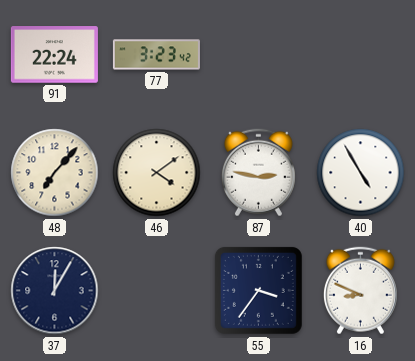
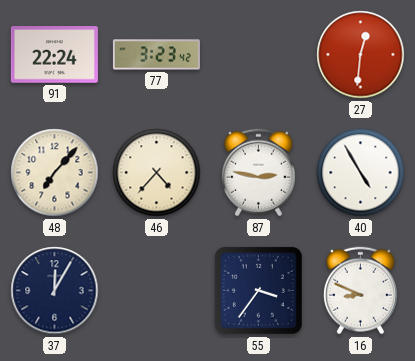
27: none -> 12:31 (361, 55)
46: 4:09 -> 4:37 (157, 173)
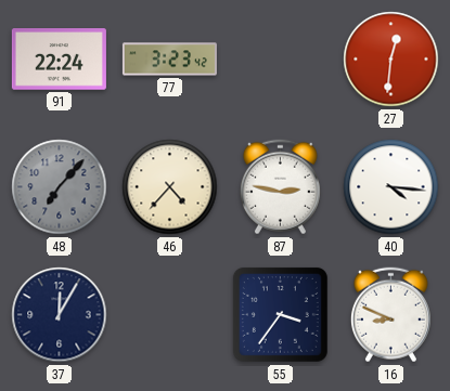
48 dial: cream -> grey (60, 187)
40: 4:55 -> 4:16 (391, 187)
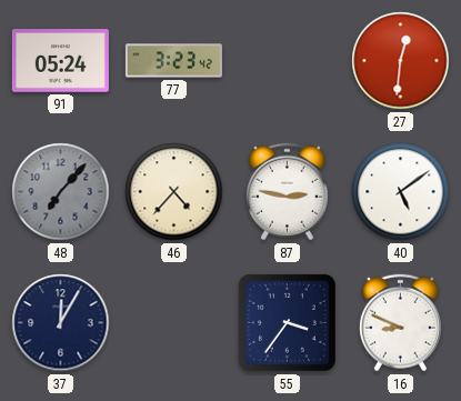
91: 22:24 -> 05:24 (60, 61)
40: 4:16 -> 5:09 (401, 192)
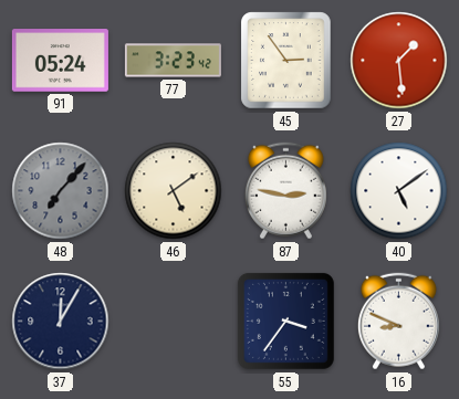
45: none -> 2:54 (286, 61)
27: 12:31 -> 1:29 (399, 61)
46: 4:37 -> 5:09 (174, 191)
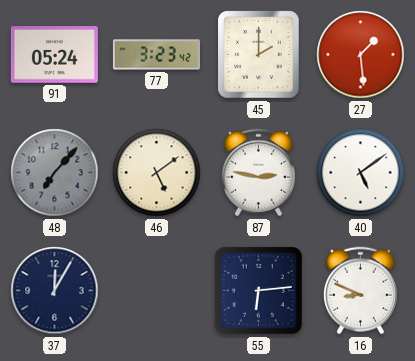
45: 2:54 -> 2:00 (259, 55)
55: 3:36 -> 6:14 (258, 290)
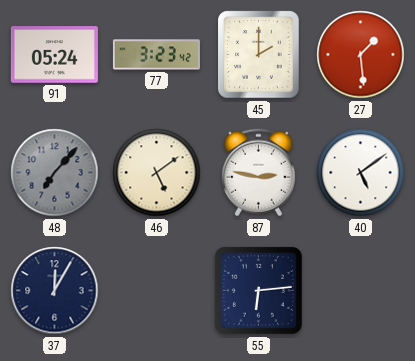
16: 8:49 -> none (360, 291)
